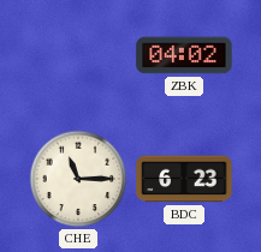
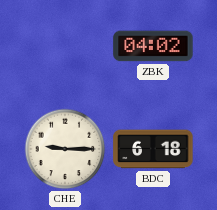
CHE: 11:15 -> 9:15 (65, 149)
BDC: 6:23 -> 6:18 (153, 149)
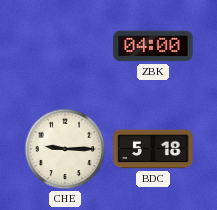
ZBK: 04:02 -> 04:00 (153, 46)
BDC: 6:18 -> 5:18 (153, 149)
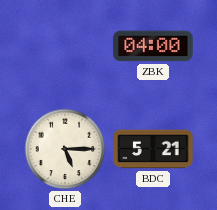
CHE: 9:15 -> 5:15 (65, 149)
BDC: 5:18 -> 5:21 (153, 149)
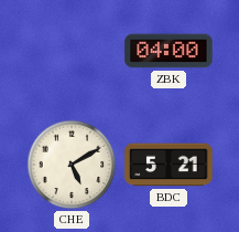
CHE: 5:15 -> 5:10 (72, 165)
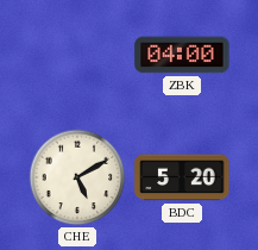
BDC: 5:21 -> 5:20 (182, 177)
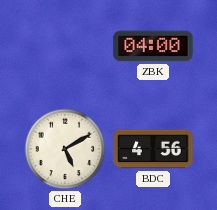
BDC: 5:20 -> 4:56 (153, 149)
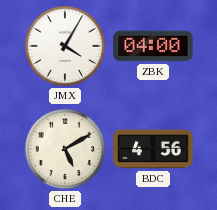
JMX: none -> 4:05 (65, 46)
